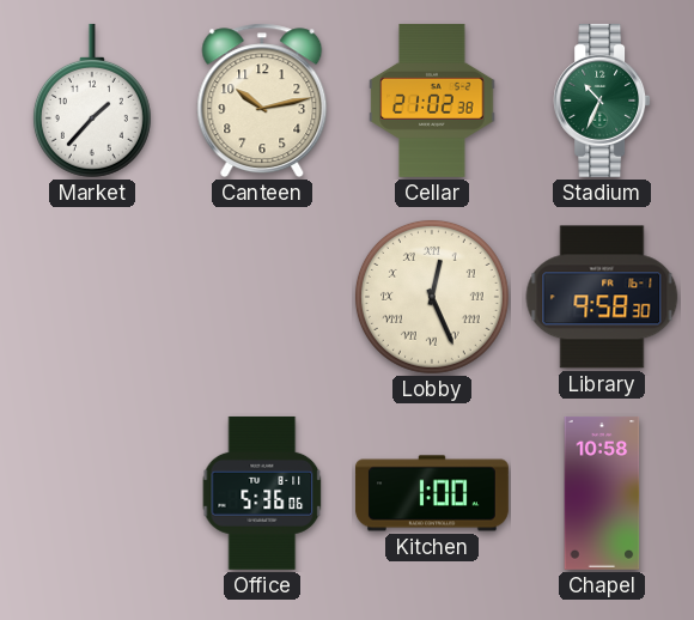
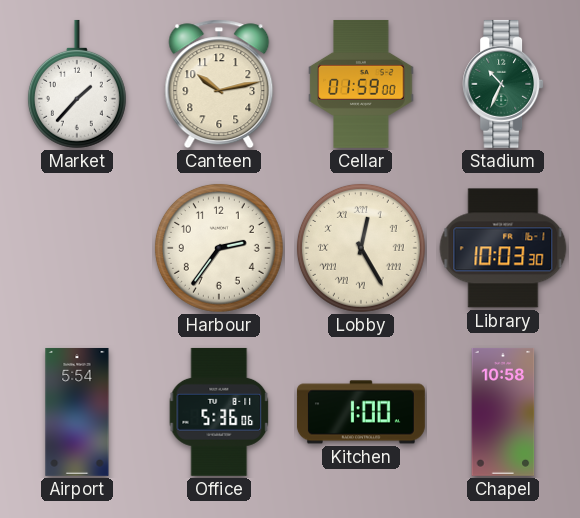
Cellar: 21:02 -> 01:59 (361, 84)
Harbour: none -> 2:36 (219, 248)
Lobby: 12:26 -> 12:25 (361, 248)
Library: 9:58 -> 10:03 (503, 248)
Airport: none -> 5:54 (77, 412)
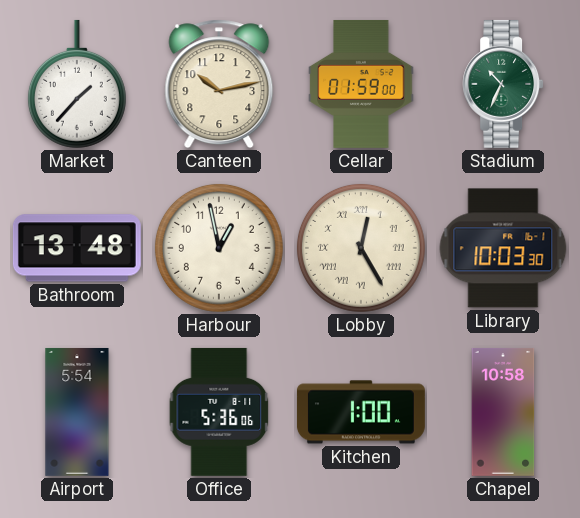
Bathroom: none -> 13:48 (77, 248)
Harbour: 2:36 -> 12:58 (219, 248)
